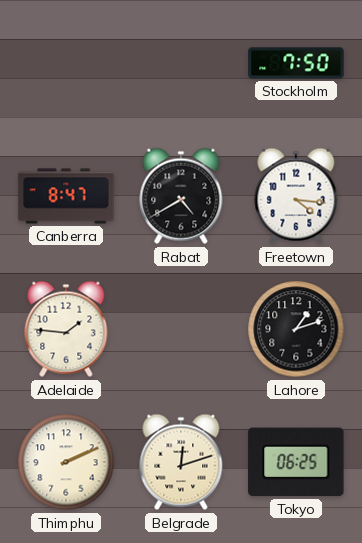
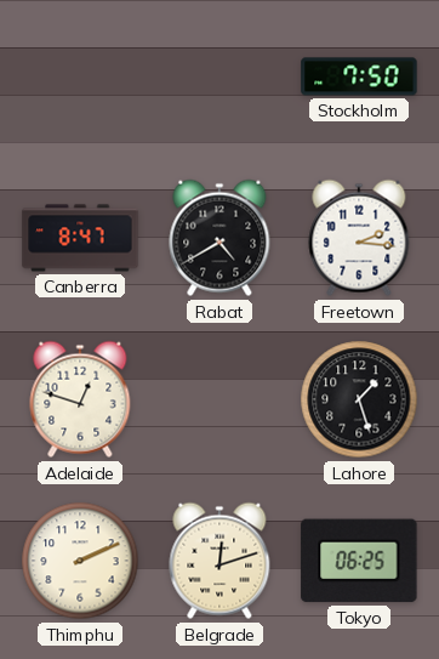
Freetown: 4:16 -> 2:16 (359, 238)
Adelaide: 1:46 -> 12:48 (80, 399)
Lahore: 1:12 -> 1:27 (359, 399)
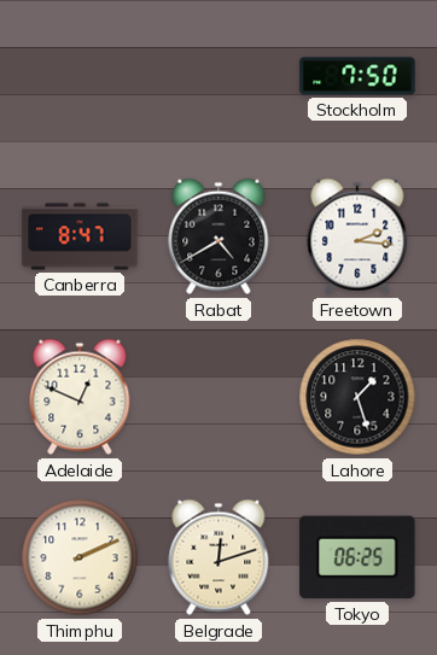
Adelaide: 12:48 -> 12:49 (80, 397)
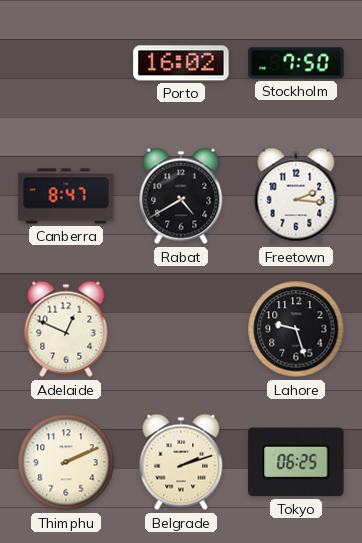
Porto: none -> 16:02 (181, 63)
Lahore: 1:27 -> 9:27 (296, 329)
Belgrade: 12:12 -> 2:12 (181, 462)
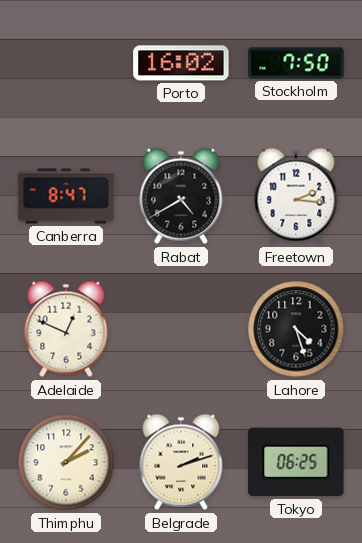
Lahore: 9:27 -> 4:27 (296, 329)
Thimphu: 2:11 -> 2:07 (66, 462)
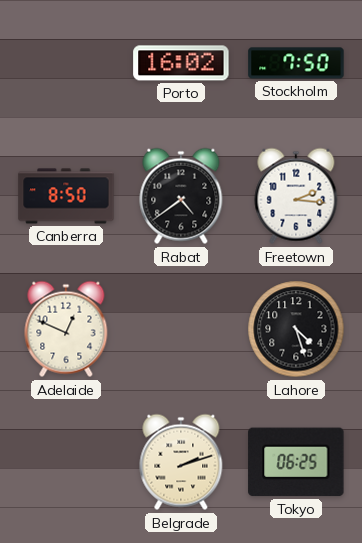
Canberra: 8:47 -> 8:50 (66, 196)
Rabat: 4:40 -> 4:39 (181, 196)
Thimphu: 2:07 -> none (66, 462)
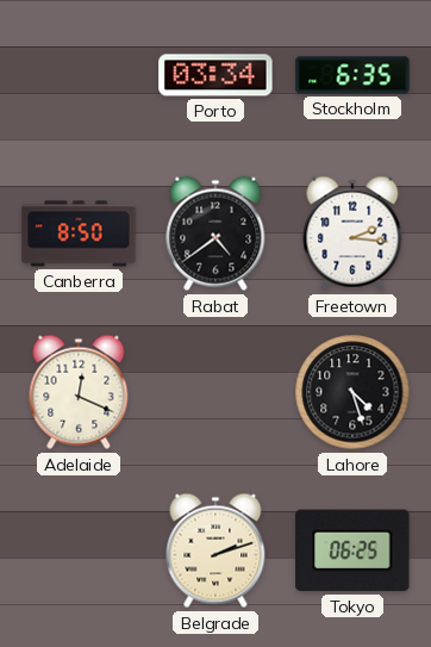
Porto: 16:02 -> 03:34 (215, 75)
Stockholm: 7:50 -> 6:35 (352, 75)
Adelaide: 12:49 -> 12:19 (79, 392)
